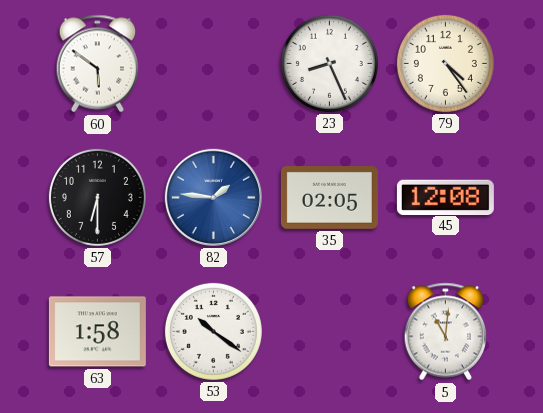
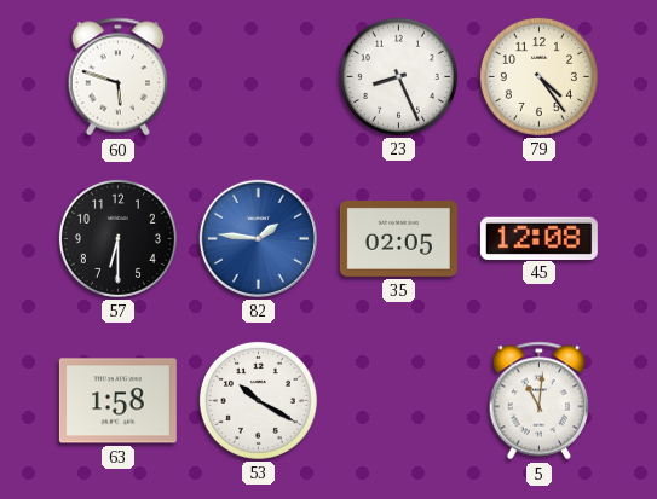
60: 5:51 -> 5:48 (119, 77)
53: 10:21 -> 10:20 (258, 400)
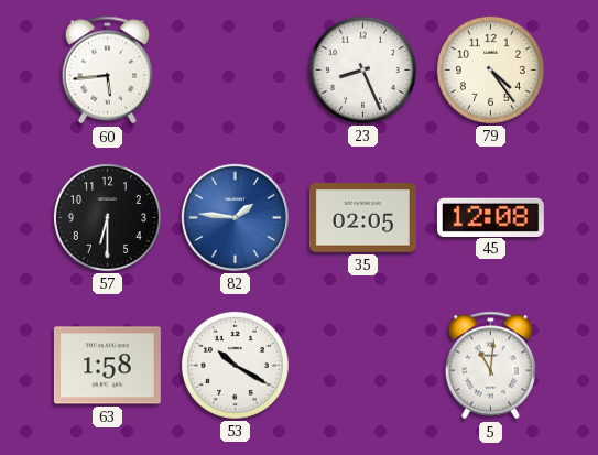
60: 5:48 -> 5:44 (108, 71)
